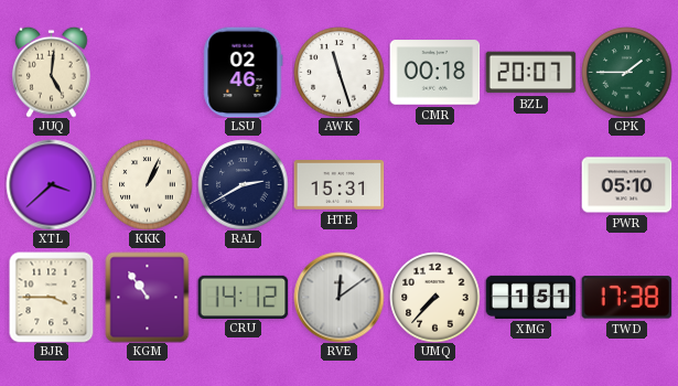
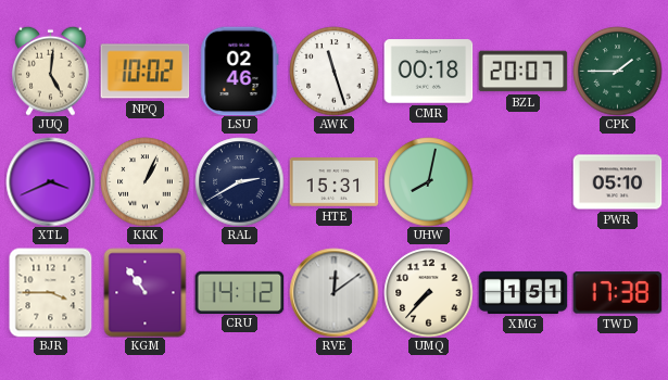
NPQ: none -> 10:02 (144, 72)
XTL: 3:38 -> 3:41 (50, 181)
UHW: none -> 8:02 (428, 181)
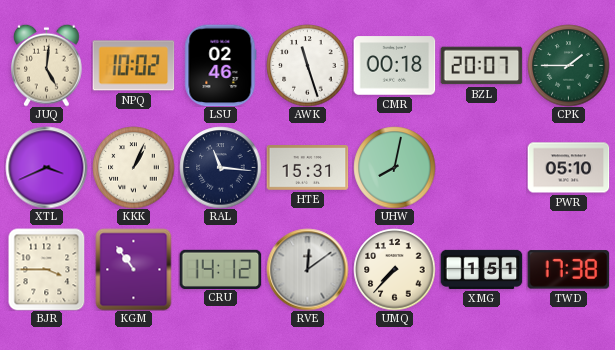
RAL: 2:40 -> 11:16 (220, 167)
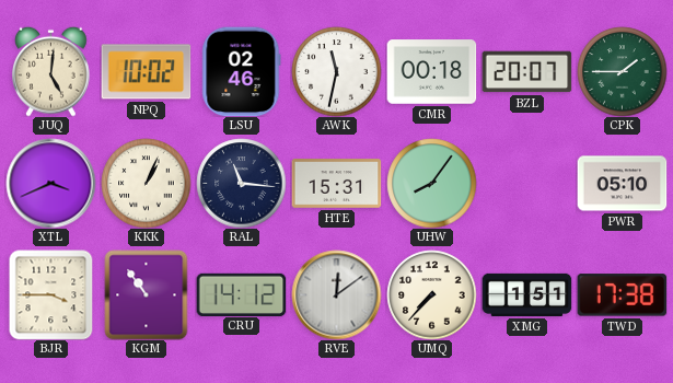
AWK: 11:27 -> 11:32 (336, 71)
UHW: 8:02 -> 8:06 (431, 183)
